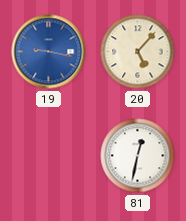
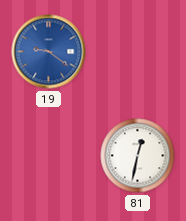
19: 9:17 -> 9:21 (49, 52)
20: 5:07 -> none (138, 52)
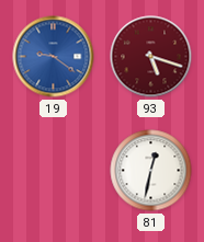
93: none -> 5:18 (151, 57)
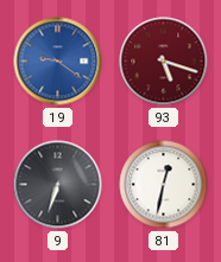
9: none -> 6:33 (58, 185)
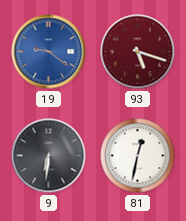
9: 6:33 -> 6:31 (49, 156)
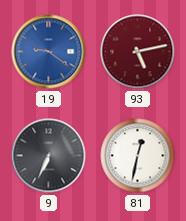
93: 5:18 -> 5:13 (138, 52)
9: 6:31 -> 6:34 (49, 156)
